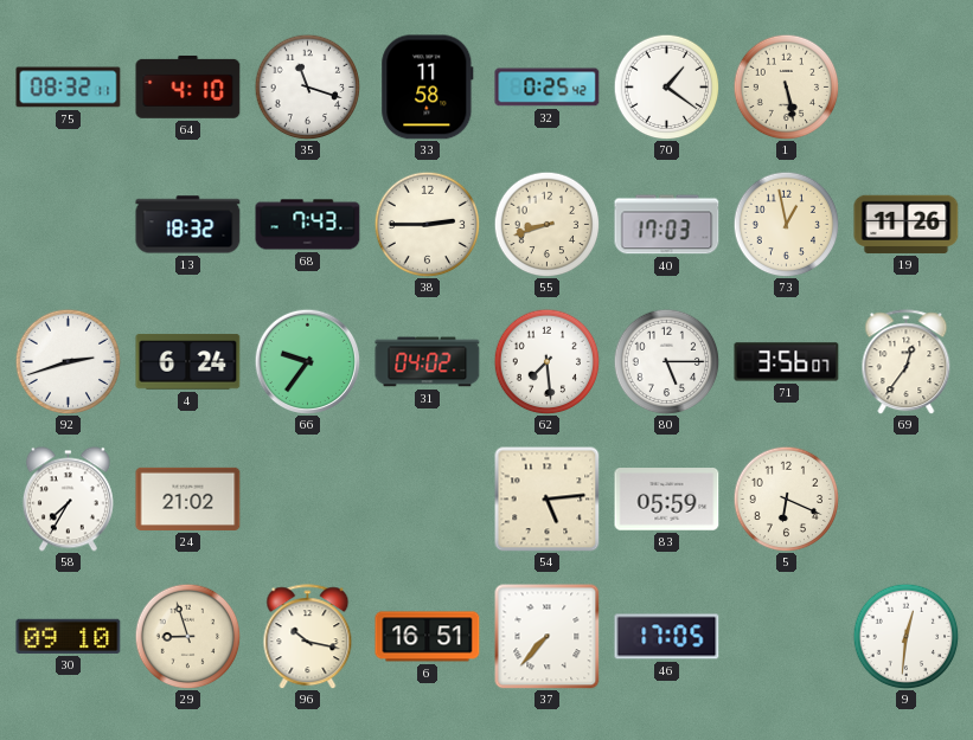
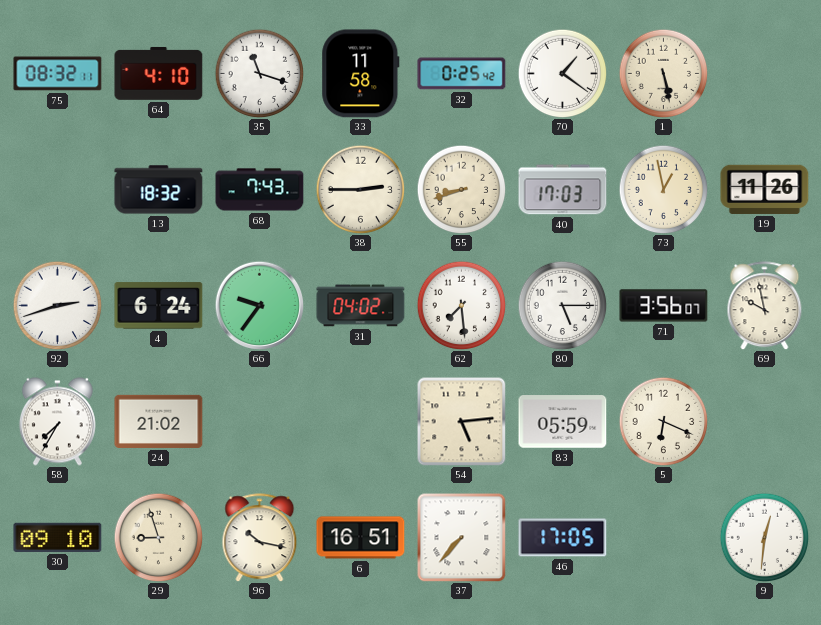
69: 12:36 -> 9:58 (765, 306)
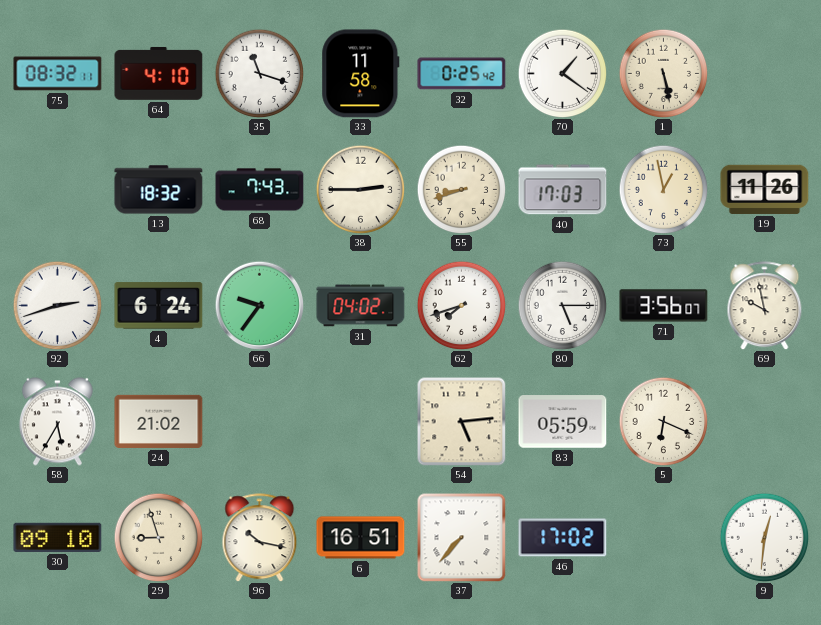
62: 7:29 -> 7:42 (461, 305)
58: 7:35 -> 5:35 (57, 422)
46: 17:05 -> 17:02 (563, 538)
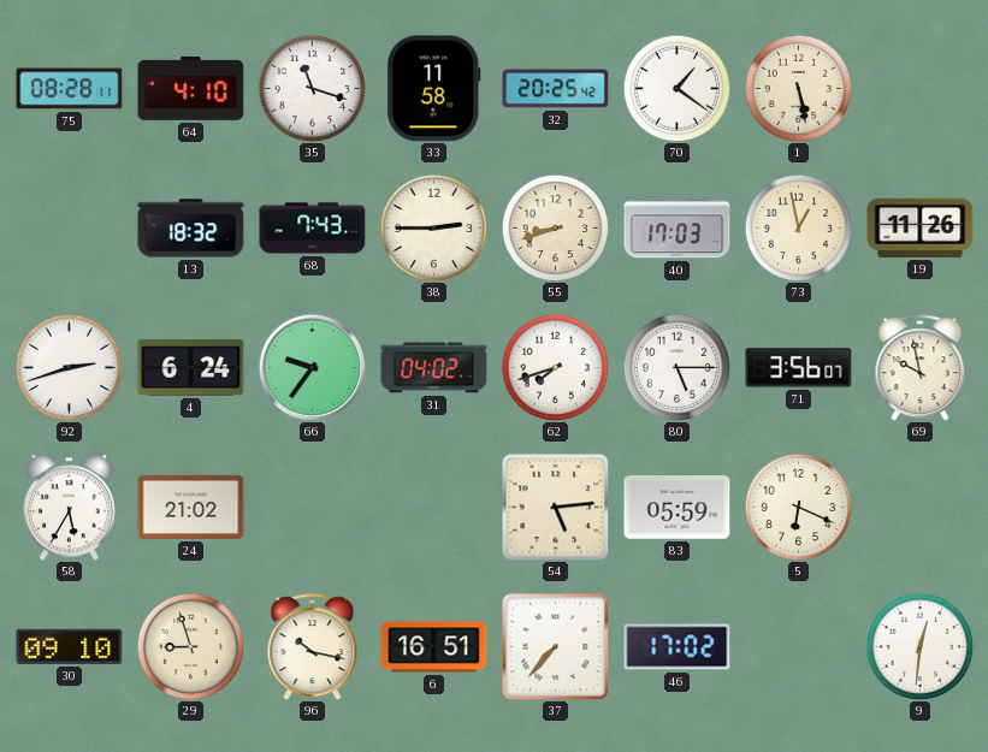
75: 08:32 -> 08:28 (70, 89)
32: 0:25 -> 20:25 (556, 89)
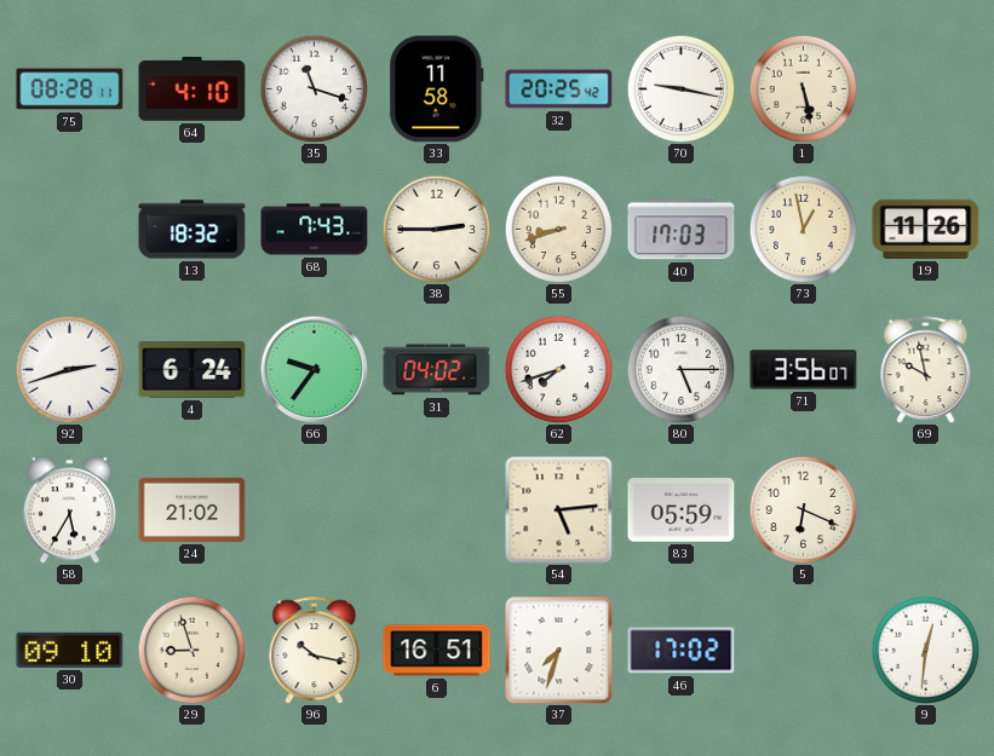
70: 1:21 -> 9:17 (680, 88)
37: 7:37 -> 7:33 (558, 650)
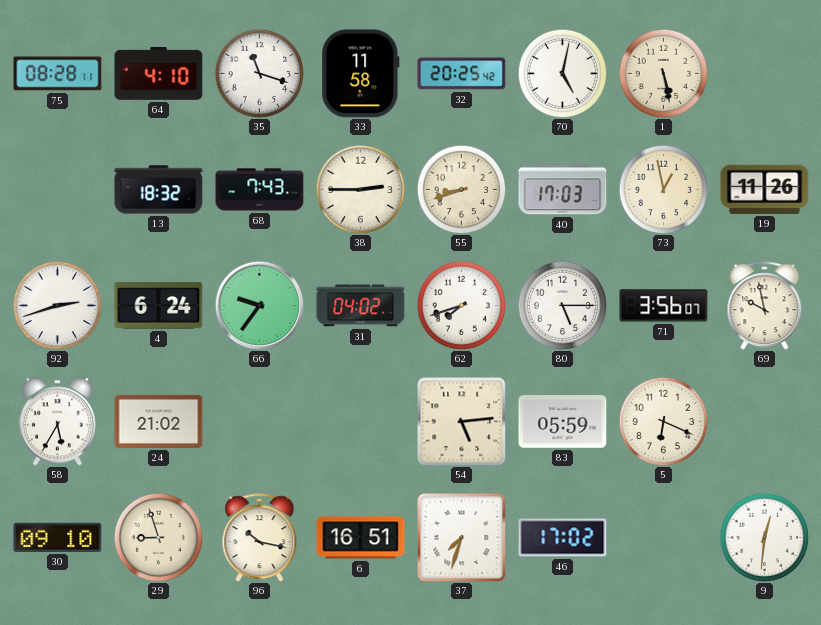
70: 9:17 -> 5:02 (562, 73)
